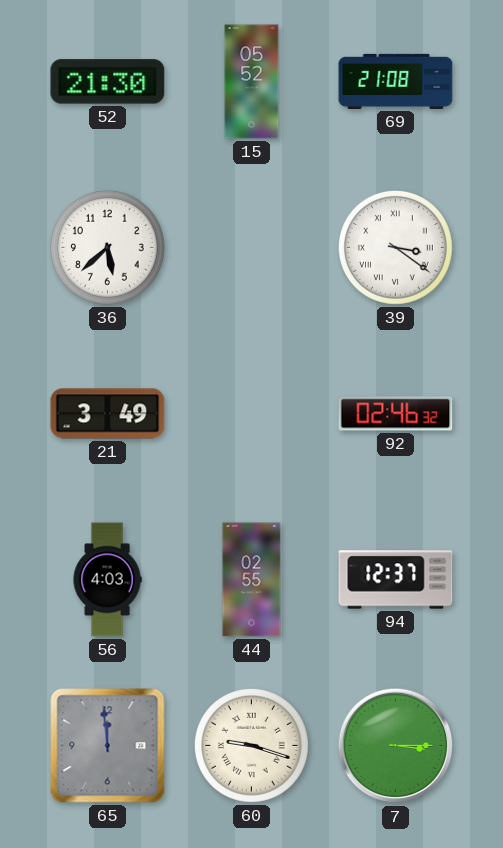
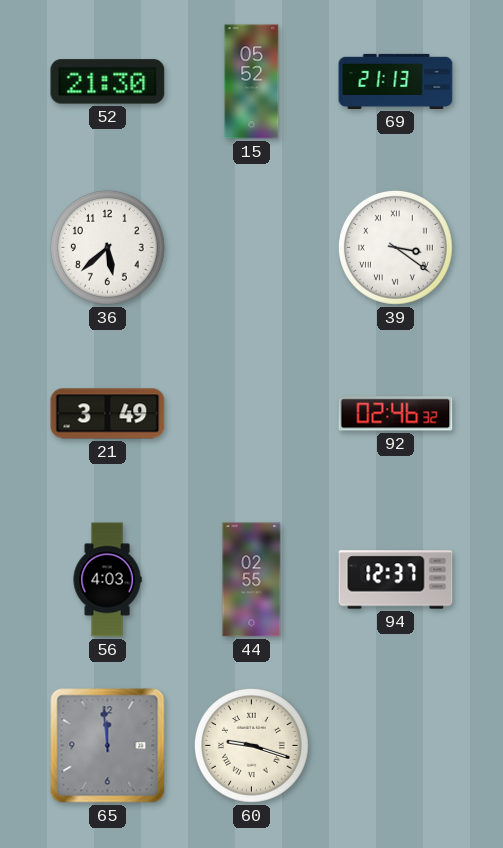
69: 21:08 -> 21:13 (396, 81)
7: 3:15 -> none (396, 746)
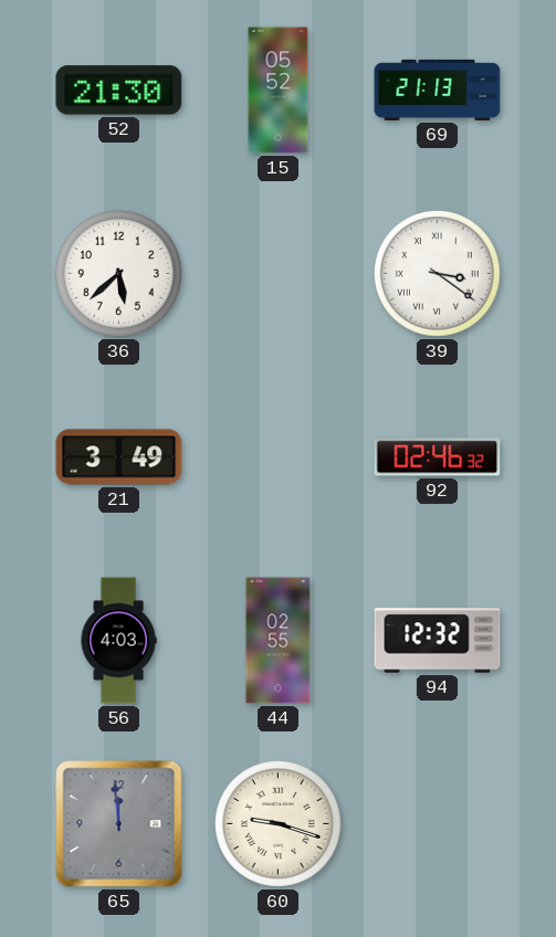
94: 12:37 -> 12:32 (438, 641)
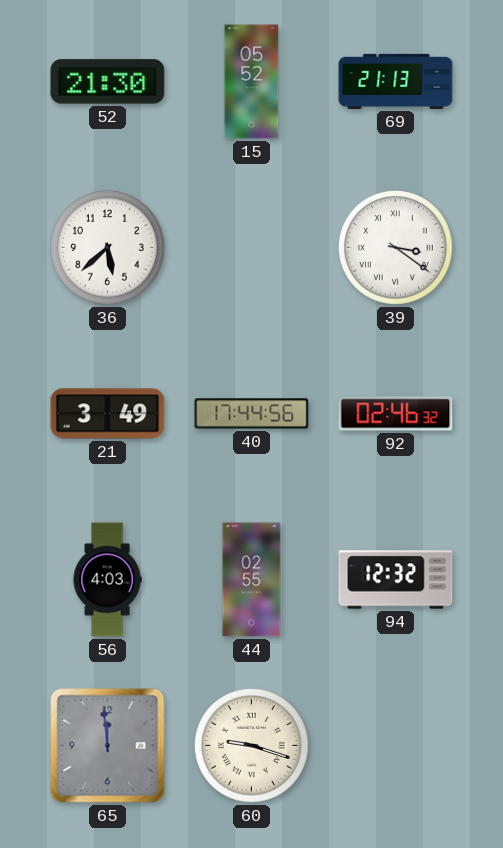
40: none -> 17:44 (252, 414)
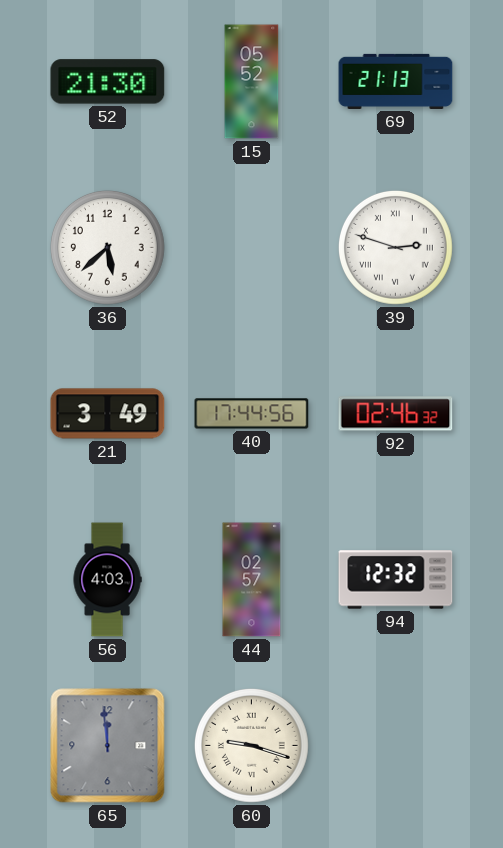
39: 3:21 -> 2:48 (395, 247)
44: 02:55 -> 02:57 (252, 580)
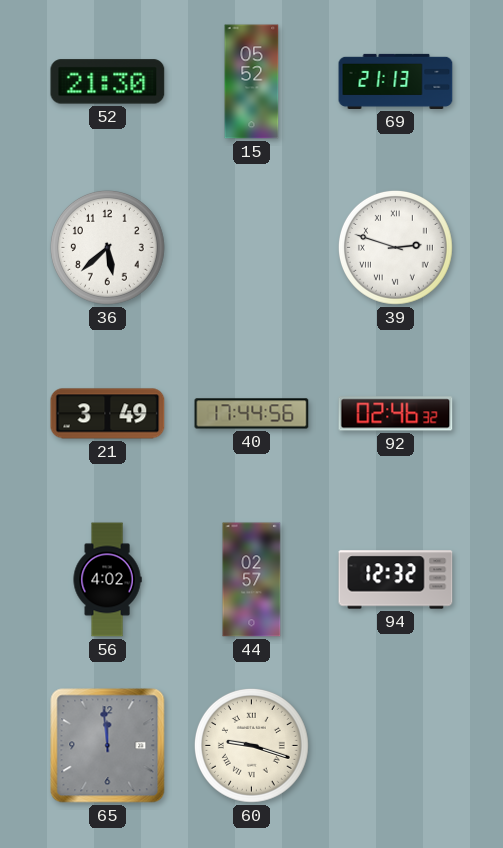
56: 4:03 -> 4:02 (107, 580)
